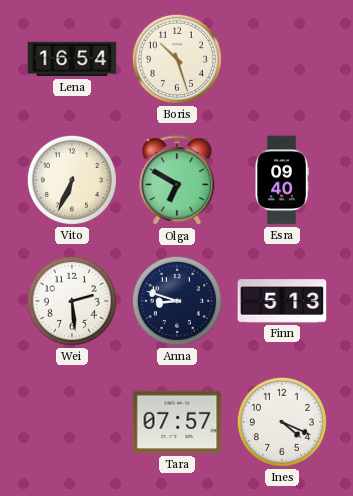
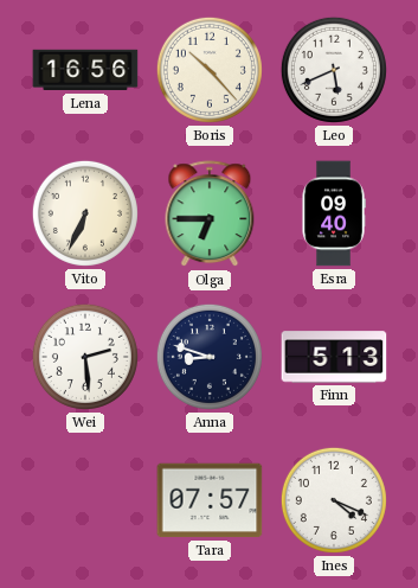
Lena: 16:54 -> 16:56 (85, 70)
Boris: 10:27 -> 10:23 (210, 70)
Leo: none -> 5:41 (334, 70)
Olga: 6:50 -> 6:45 (210, 215)
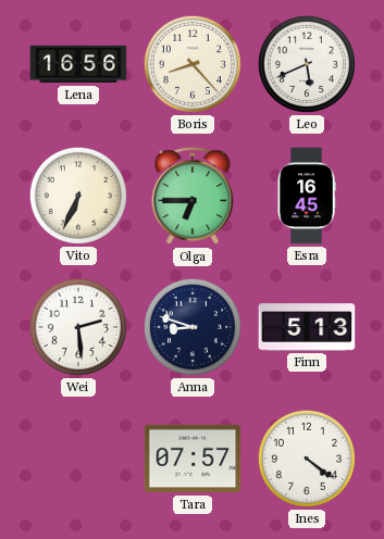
Boris: 10:23 -> 8:23 (193, 64)
Esra: 09:40 -> 16:45 (307, 196)
Ines: 4:19 -> 4:21 (307, 459)
